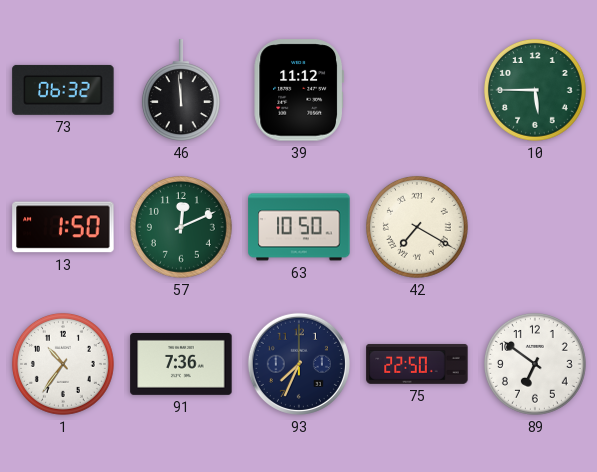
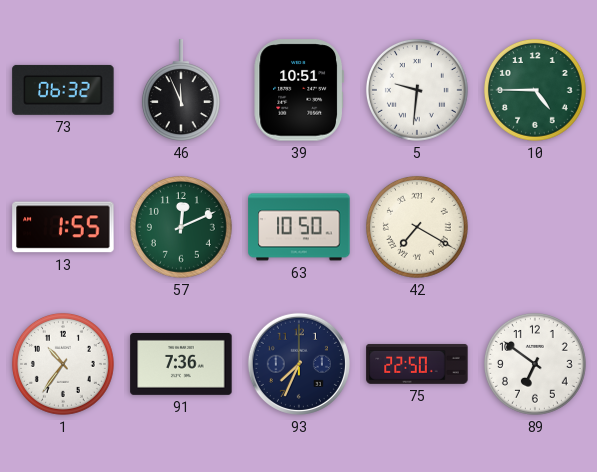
46: 11:59 -> 11:56 (181, 90)
39: 11:12 -> 10:51 (299, 90)
5: none -> 9:31 (417, 90)
10: 5:45 -> 4:45 (535, 90)
13: 1:50 -> 1:55 (63, 227)
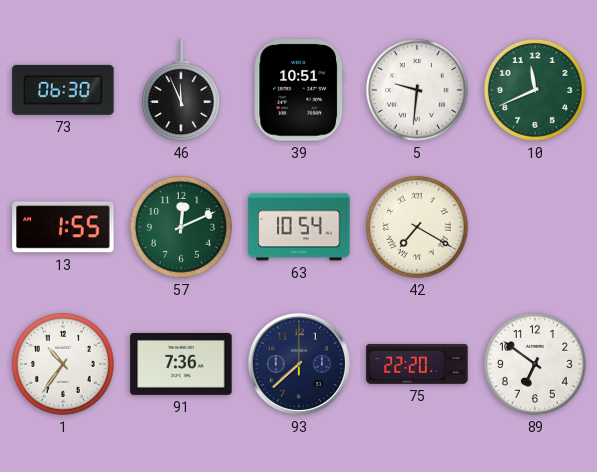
73: 06:32 -> 06:30 (63, 90)
10: 4:45 -> 11:41 (535, 90)
63: 10:50 -> 10:54 (299, 227)
93: 7:34 -> 7:38 (299, 364)
75: 22:50 -> 22:20 (417, 364)
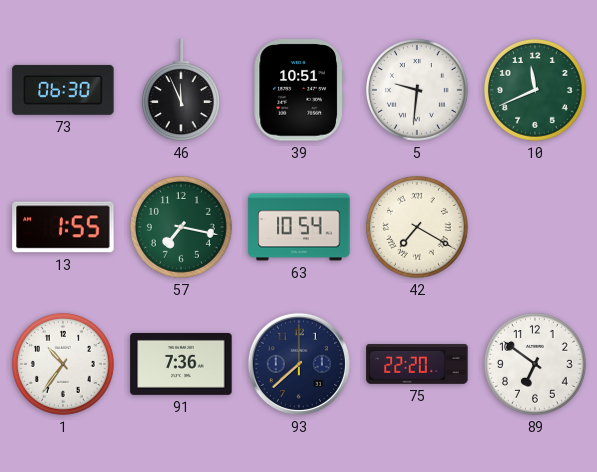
57: 12:11 -> 7:17 (181, 227)
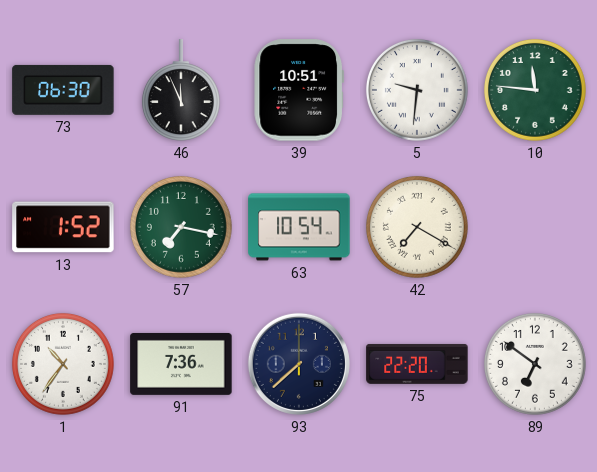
10: 11:41 -> 11:46 (535, 90)
13: 1:55 -> 1:52 (63, 227)
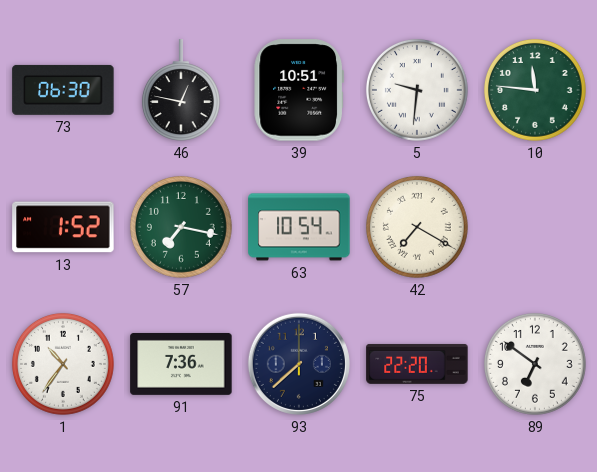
46: 11:56 -> 12:47 (181, 90)
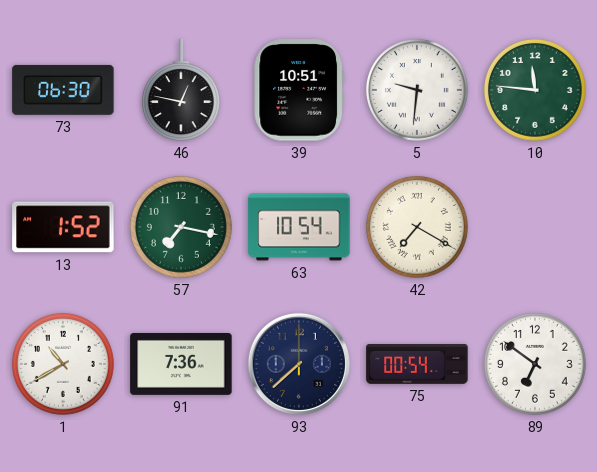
1: 10:36 -> 10:40 (63, 364)
75: 22:20 -> 00:54 (417, 364)
